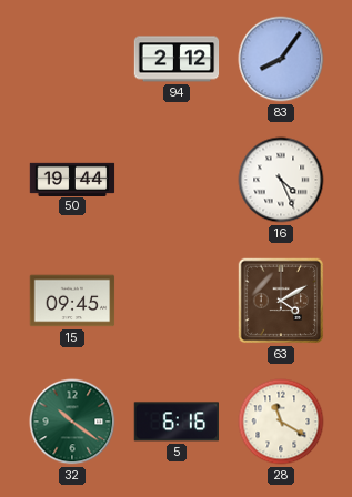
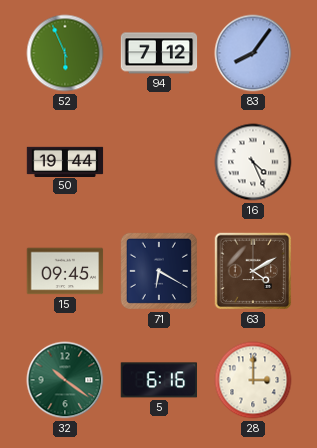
52: none -> 5:56 (65, 53)
94: 2:12 -> 7:12 (159, 53)
71: none -> 6:20 (159, 271)
28: 11:20 -> 3:00 (253, 380)
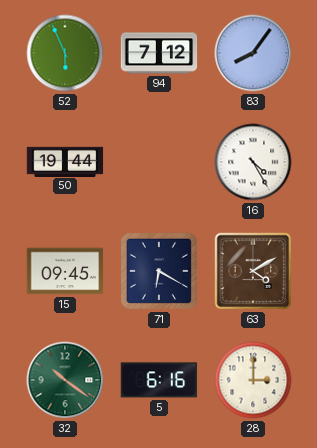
16: 4:26 -> 4:25 (253, 162)
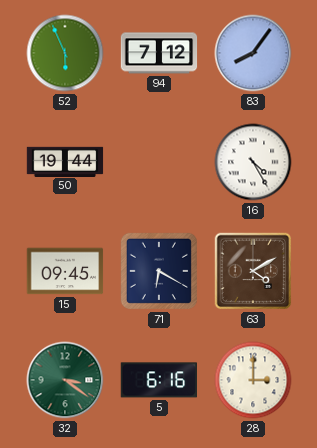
32: 10:21 -> 3:21 (65, 380)
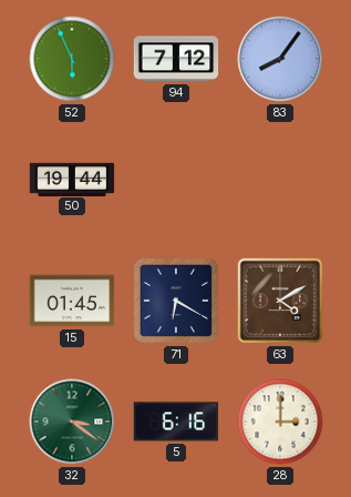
16: 4:25 -> none (253, 162)
15: 09:45 -> 01:45 (72, 301)
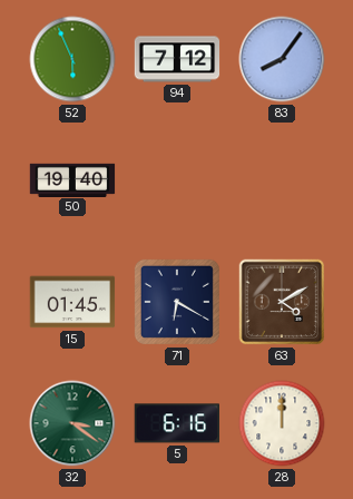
50: 19:44 -> 19:40 (72, 179)
28: 3:00 -> 12:00 (282, 423)
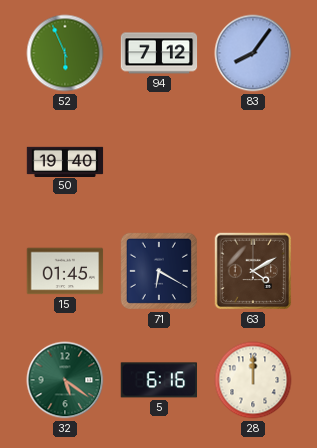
32: 3:21 -> 5:21 (65, 380)
